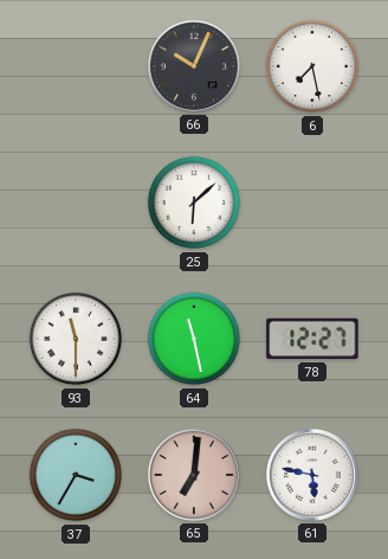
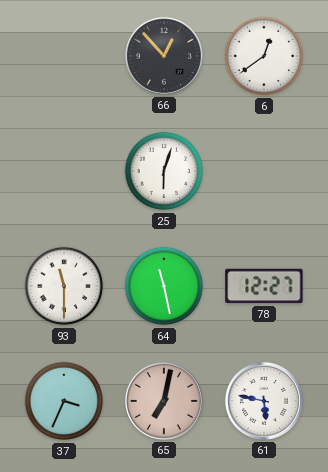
66: 10:04 -> 12:53 (164, 56)
6: 7:28 -> 12:39 (264, 56)
25: 6:08 -> 6:03 (164, 171)
37: 3:35 -> 3:34 (64, 401)
65: 7:01 -> 7:02 (164, 401)
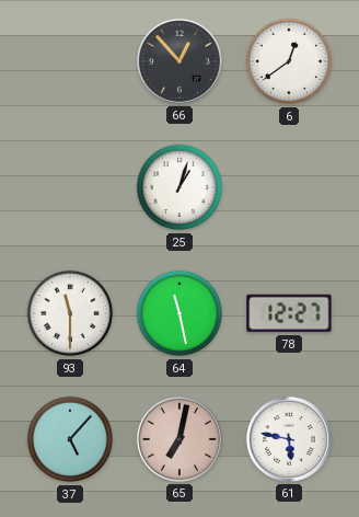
25: 6:03 -> 1:03 (179, 187)
37: 3:34 -> 5:07 (70, 439)
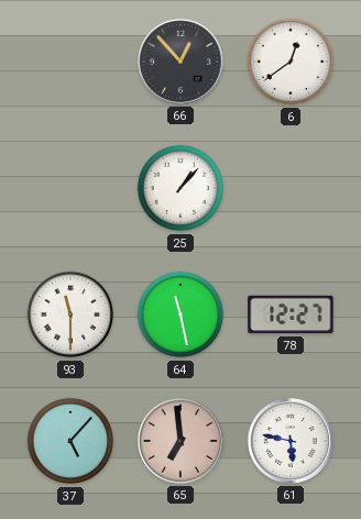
25: 1:03 -> 1:07 (180, 188)
65: 7:02 -> 6:59 (180, 441)
